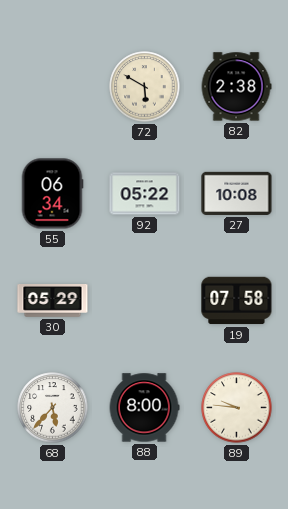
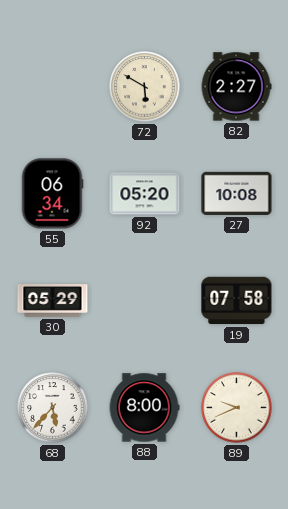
82: 2:38 -> 2:27 (236, 87)
92: 05:22 -> 05:20 (145, 194)
89: 9:46 -> 9:41 (237, 408)
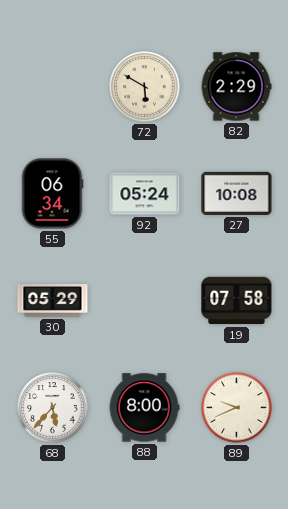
82: 2:27 -> 2:29 (236, 87)
92: 05:20 -> 05:24 (145, 194)
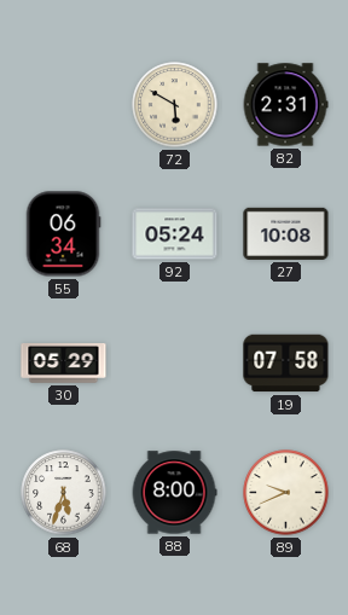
82: 2:29 -> 2:31 (285, 105)
68: 5:37 -> 5:33 (64, 493)
